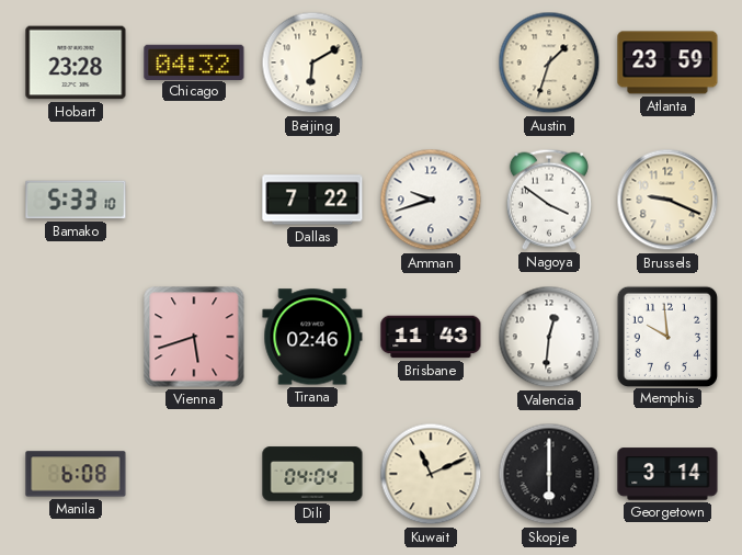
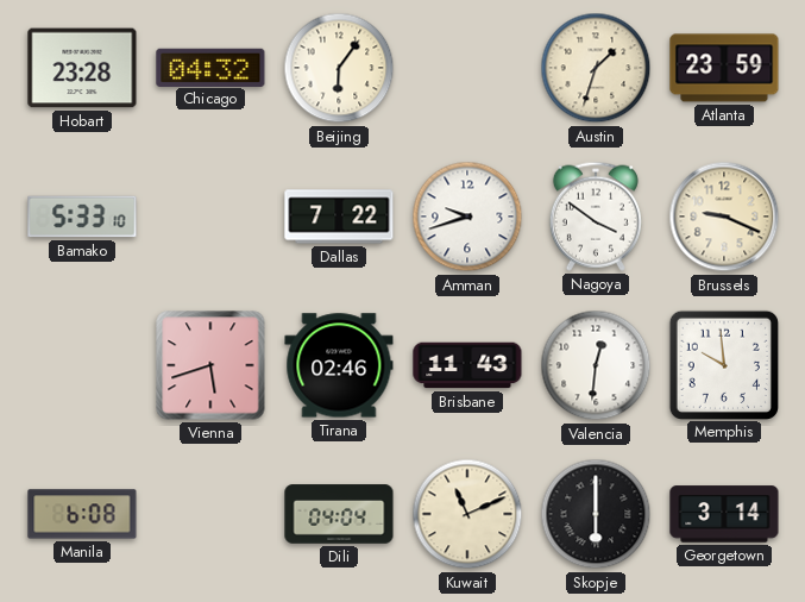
Beijing: 6:10 -> 6:06 (339, 68)
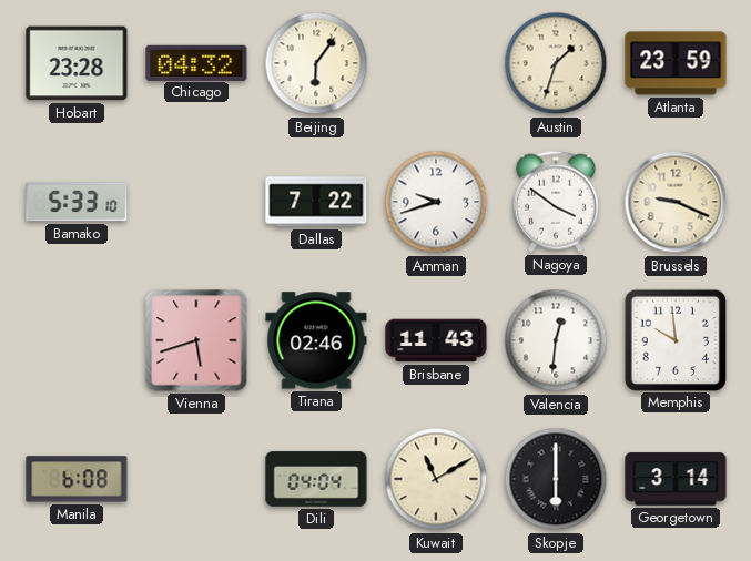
Kuwait: 11:11 -> 11:10 (436, 479)
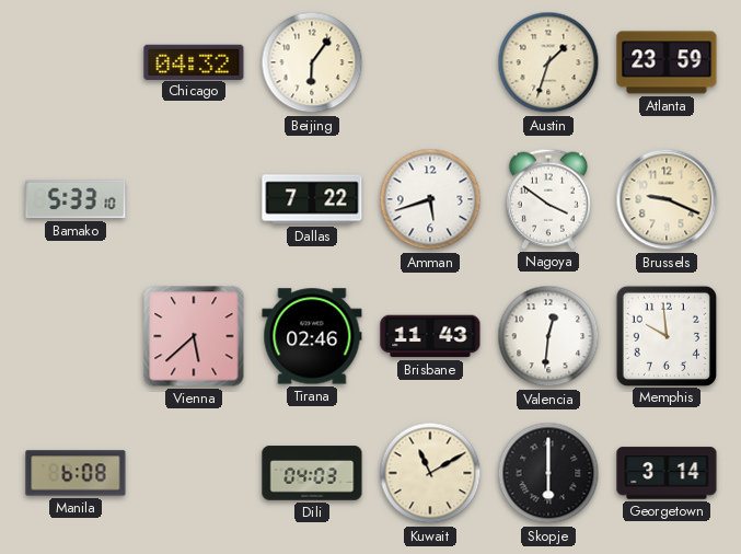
Hobart: 23:28 -> none (77, 63)
Amman: 9:42 -> 5:42 (430, 199)
Vienna: 5:42 -> 5:38 (194, 336)
Dili: 04:04 -> 04:03 (312, 473)
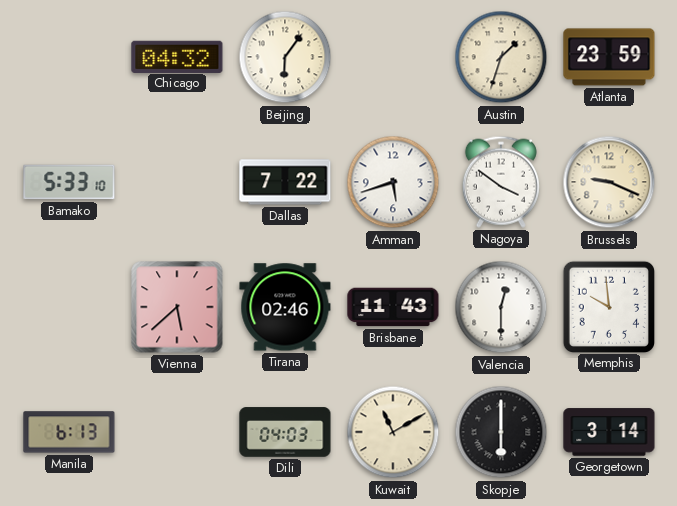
Valencia: 12:31 -> 12:30 (501, 307)
Manila: 6:08 -> 6:13 (69, 432)
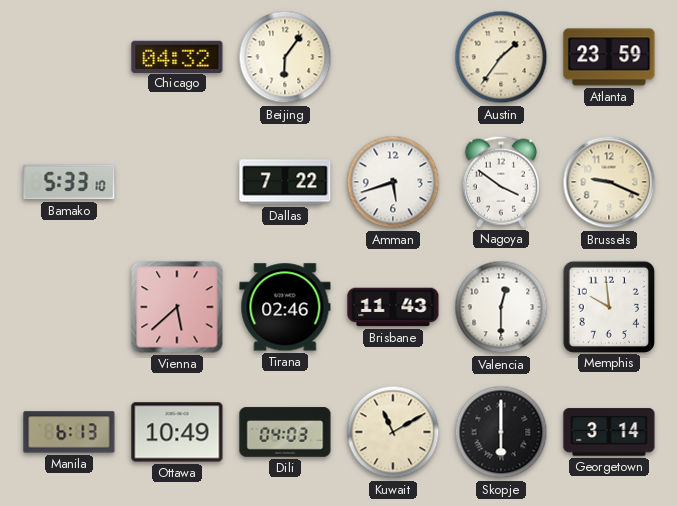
Austin: 1:33 -> 1:36 (501, 57)
Ottawa: none -> 10:49 (177, 432)
